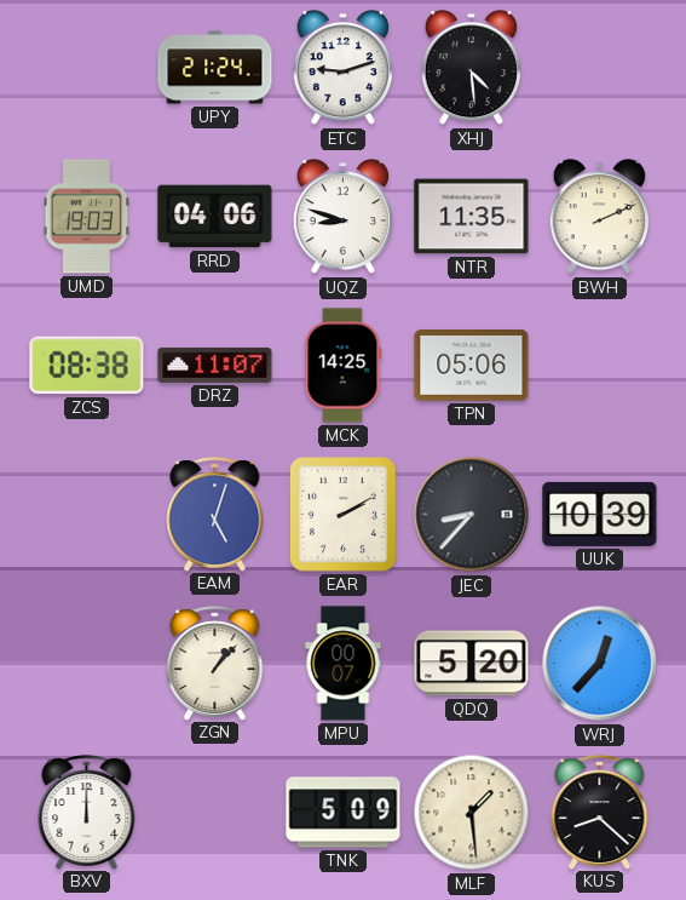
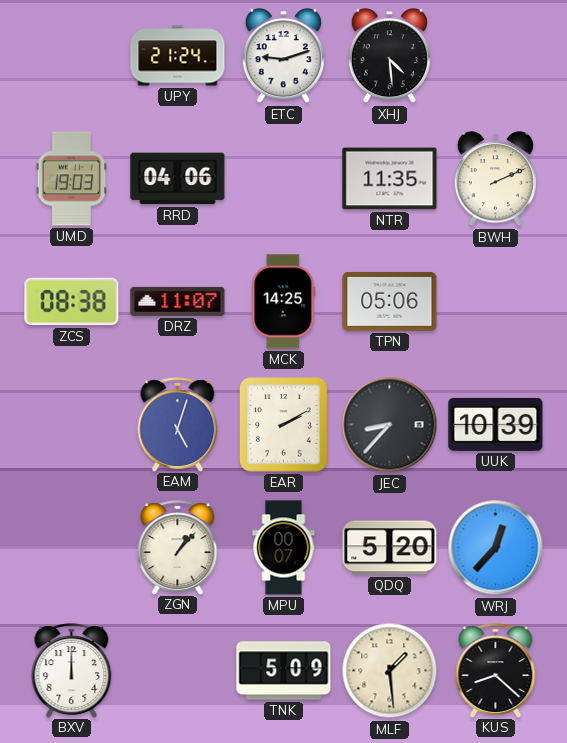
UQZ: 8:48 -> none (342, 217)
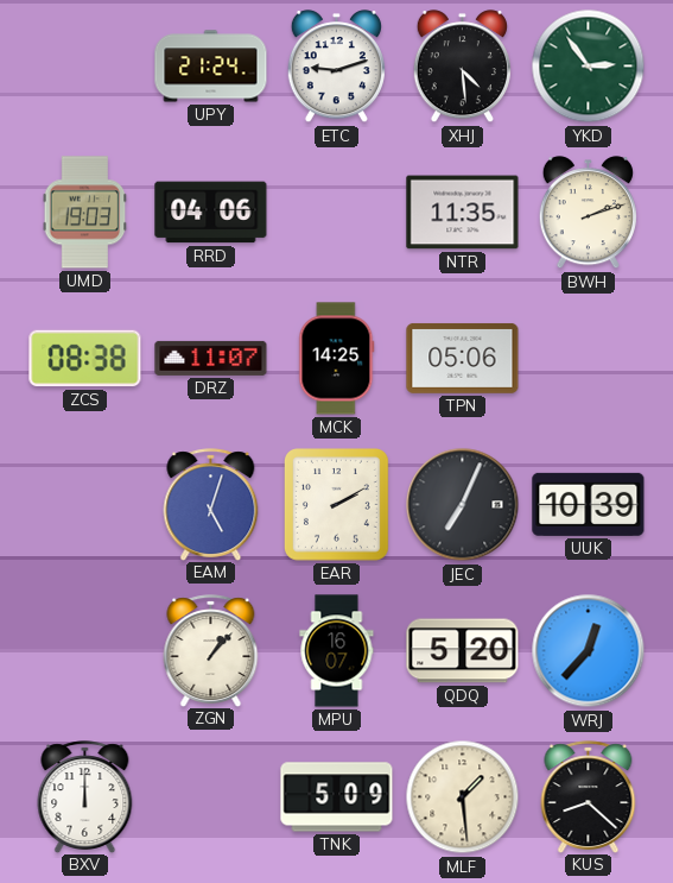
YKD: none -> 2:54 (589, 67)
BWH: 2:11 -> 2:12 (588, 213)
JEC: 8:37 -> 7:04 (463, 505)
MPU: 00:07 -> 16:07 (337, 651)
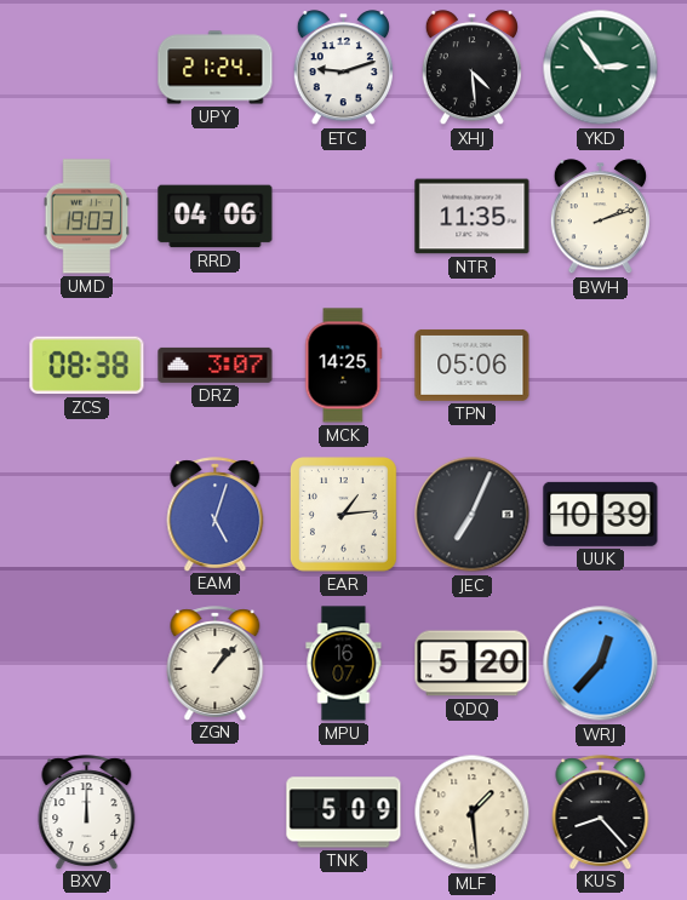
DRZ: 11:07 -> 3:07 (216, 365)
EAR: 2:10 -> 1:14 (344, 515)
KUS: 8:22 -> 8:23 (601, 812)
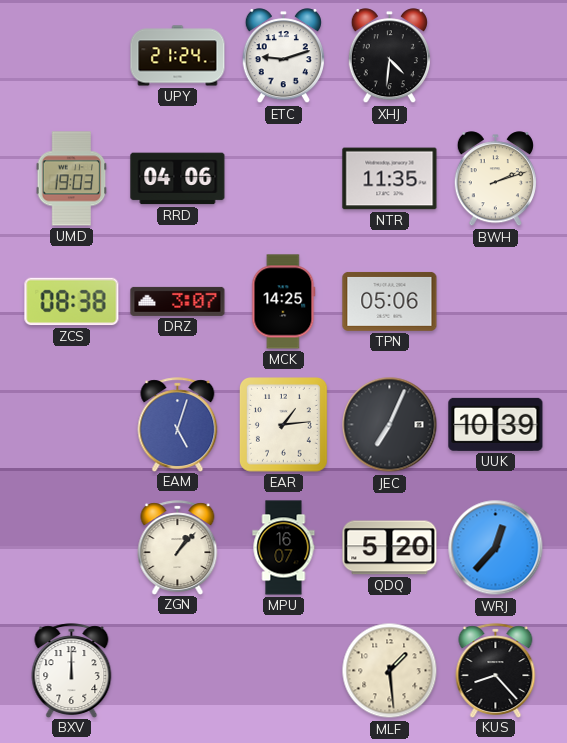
XHJ: 4:29 -> 4:31 (389, 56)
YKD: 2:54 -> none (601, 68)
TNK: 5:09 -> none (344, 813)
